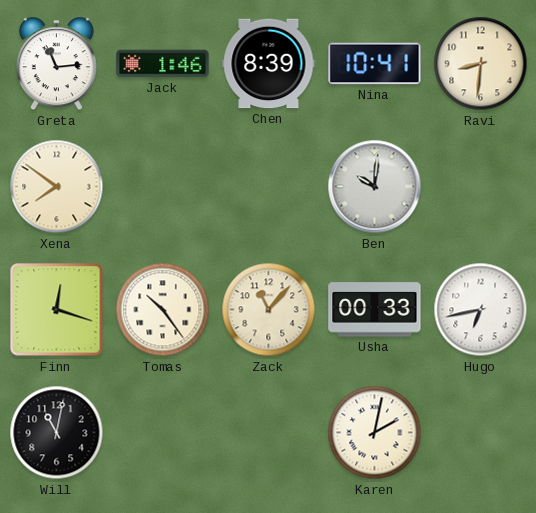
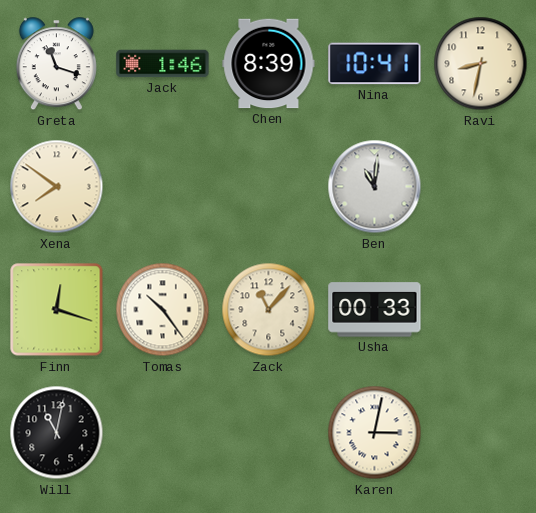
Greta: 11:14 -> 11:18 (56, 64)
Ravi: 8:31 -> 8:32 (481, 64)
Ben: 10:01 -> 11:01 (375, 187)
Hugo: 6:43 -> none (481, 310)
Karen: 2:02 -> 3:02 (375, 433)
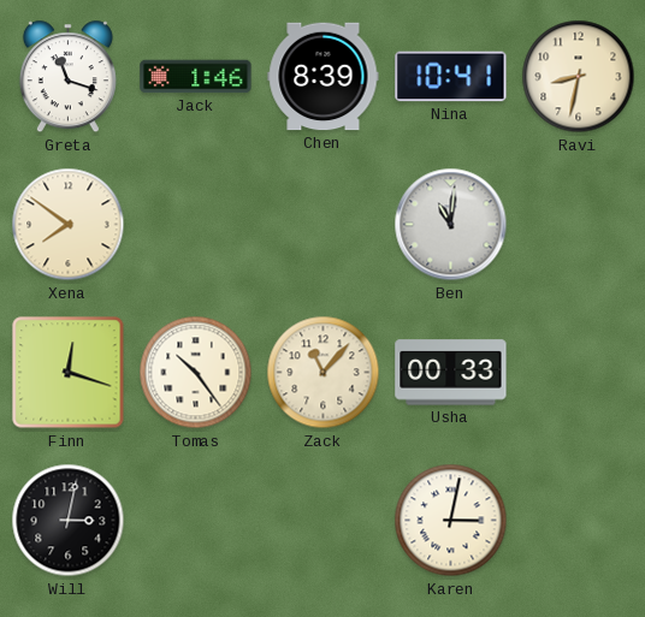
Will: 11:02 -> 3:02 (69, 521)
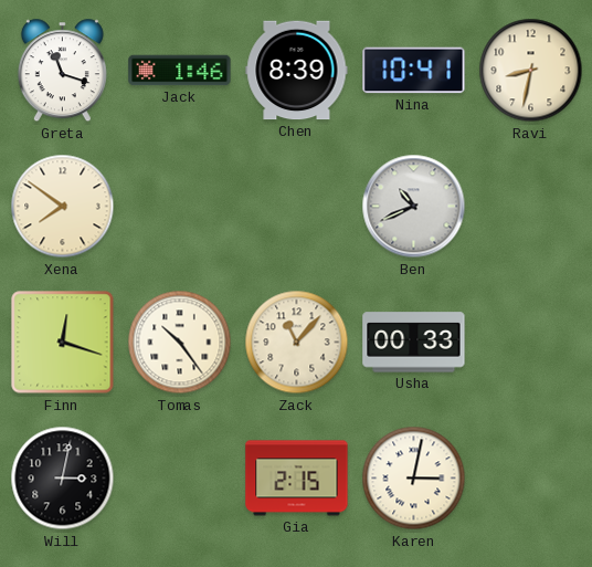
Ben: 11:01 -> 10:41 (414, 207)
Gia: none -> 2:15 (297, 479)
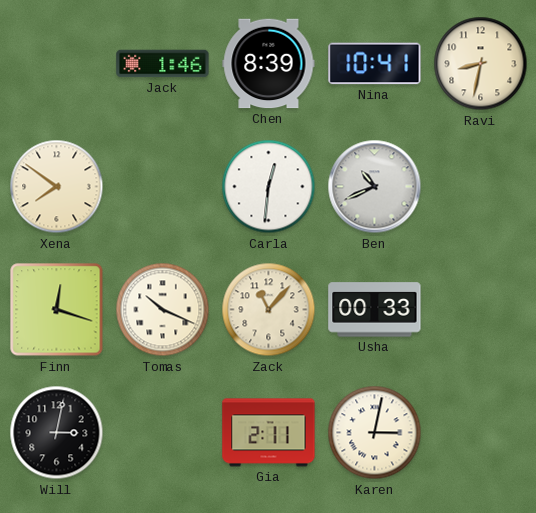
Greta: 11:18 -> none (62, 71)
Carla: none -> 12:31 (269, 187)
Tomas: 10:24 -> 10:19 (163, 310)
Gia: 2:15 -> 2:11 (269, 433)
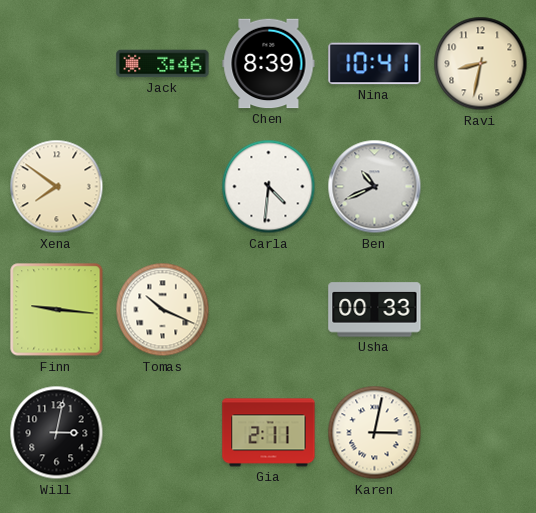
Jack: 1:46 -> 3:46 (163, 64)
Carla: 12:31 -> 4:31 (269, 187)
Finn: 12:18 -> 9:16 (57, 310)
Zack: 11:07 -> none (269, 310)
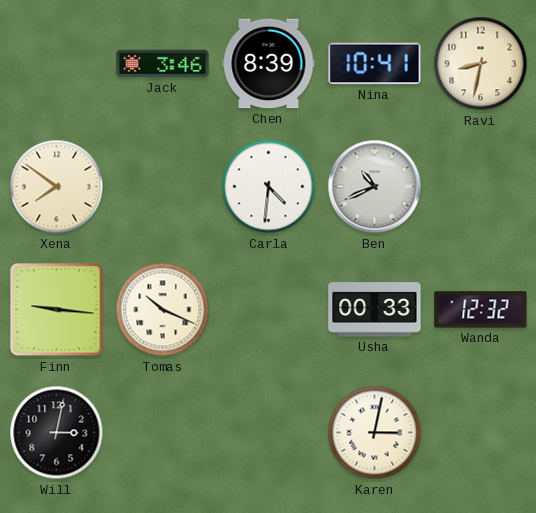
Wanda: none -> 12:32 (481, 310)
Gia: 2:11 -> none (269, 433)
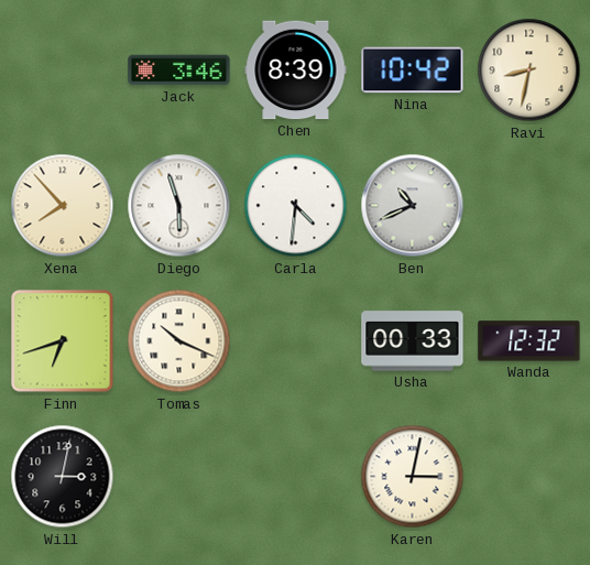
Nina: 10:41 -> 10:42 (413, 70)
Xena: 7:51 -> 7:53 (63, 206)
Diego: none -> 5:57 (179, 206)
Finn: 9:16 -> 6:42 (63, 341)
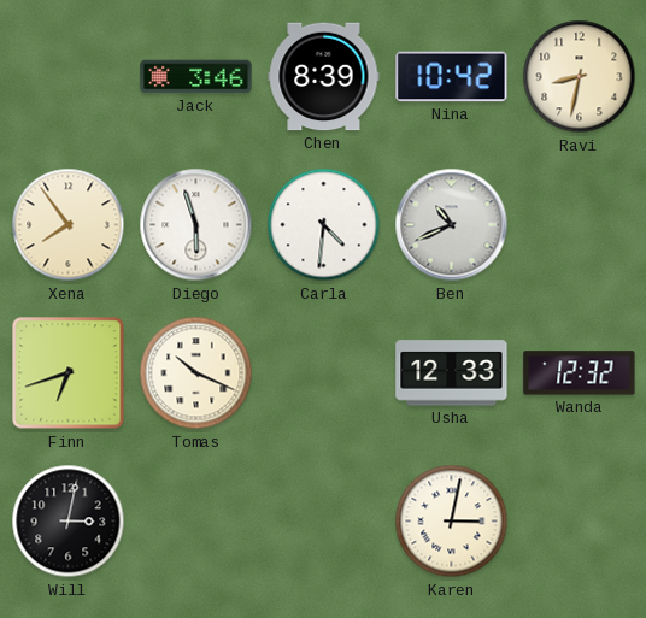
Xena: 7:53 -> 7:54 (69, 225)
Usha: 00:33 -> 12:33 (452, 373)
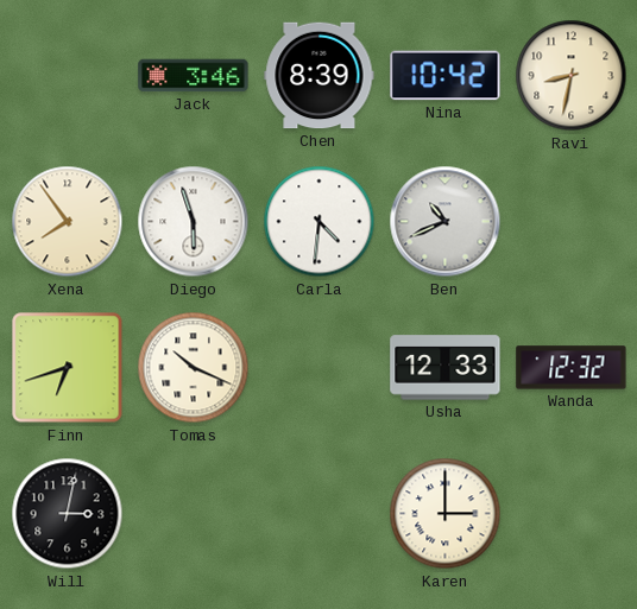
Karen: 3:02 -> 3:00 (446, 514)
